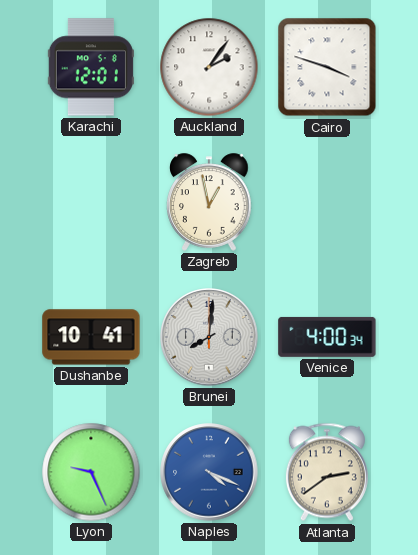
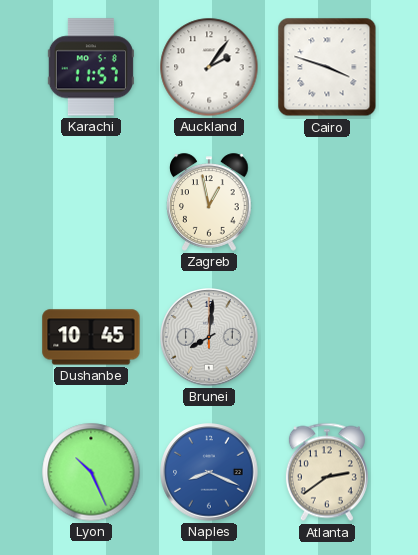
Karachi: 12:01 -> 11:57 (91, 67)
Dushanbe: 10:41 -> 10:45 (91, 337)
Venice: 4:00 -> none (327, 337)
Lyon: 9:26 -> 10:26 (91, 472)
Naples: 4:19 -> 8:19 (209, 472)
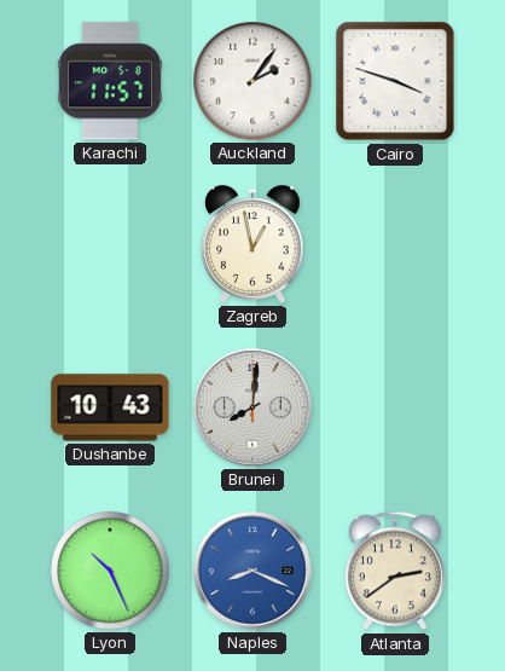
Dushanbe: 10:45 -> 10:43 (110, 407)
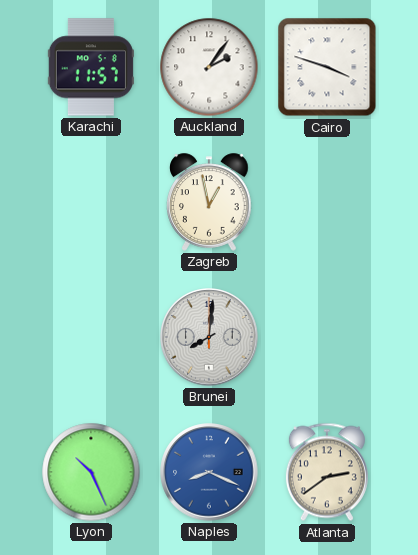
Dushanbe: 10:43 -> none (110, 407)
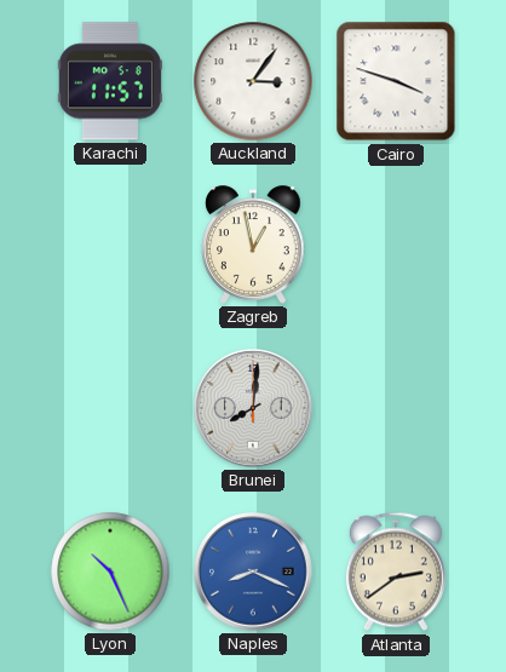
Auckland: 2:06 -> 3:06 (253, 81)
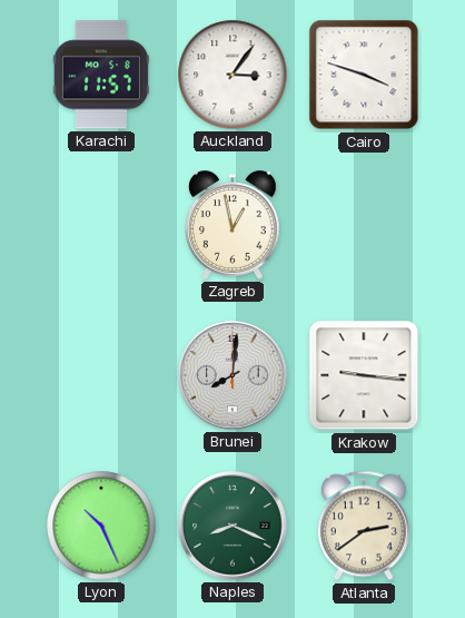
Krakow: none -> 9:16 (364, 375)
Naples dial: blue -> green (233, 526)
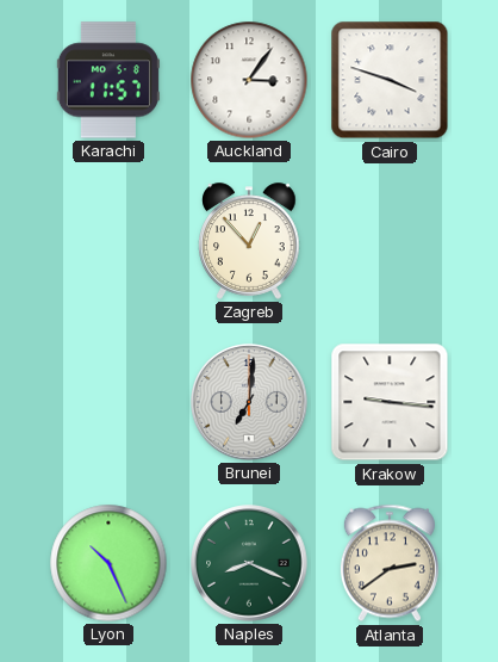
Zagreb: 12:58 -> 12:53 (249, 241)
Brunei: 8:01 -> 7:01 (249, 402)
